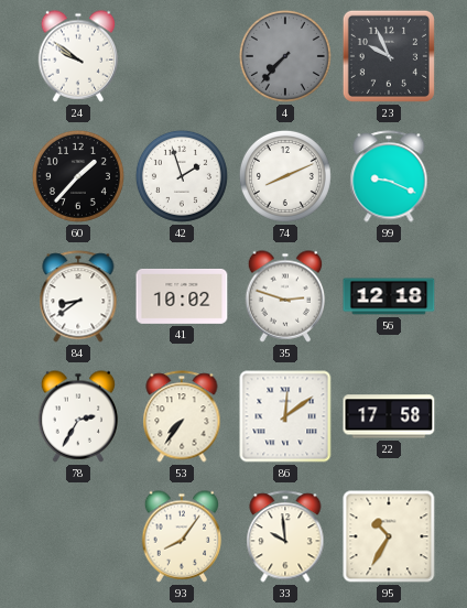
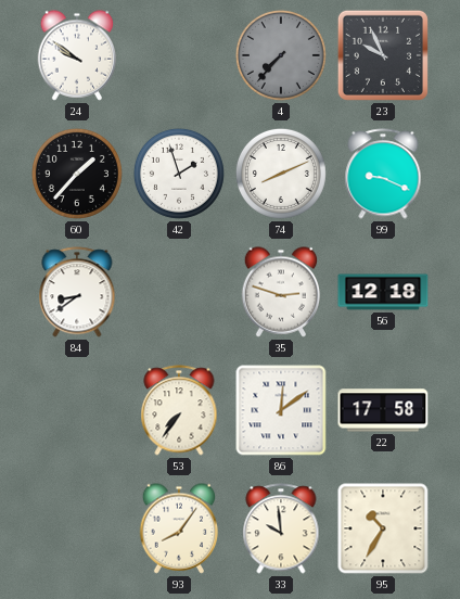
41: 10:02 -> none (182, 296)
78: 2:35 -> none (78, 416)
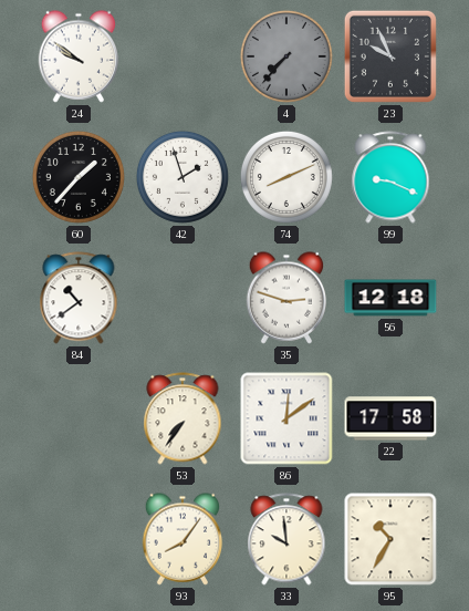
84: 8:39 -> 10:39 (79, 298)
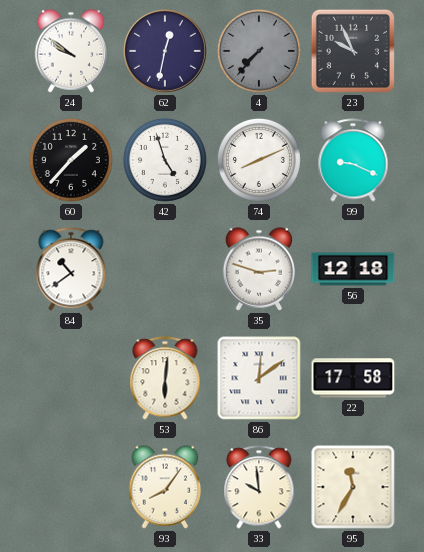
62: none -> 12:32 (166, 52)
42: 1:57 -> 4:57 (165, 160)
53: 7:36 -> 6:01 (165, 378)
95: 10:35 -> 11:35 (353, 487)
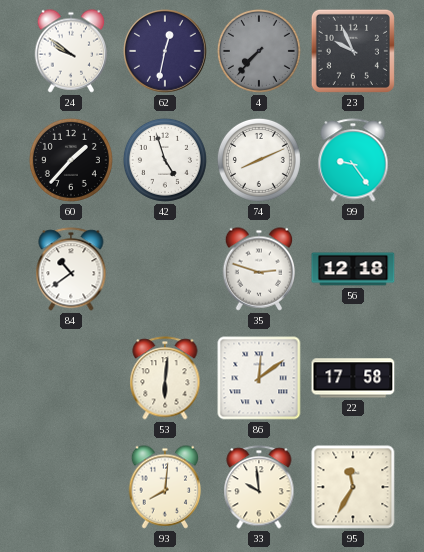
99: 9:19 -> 9:24 (353, 160)
93: 8:06 -> 8:01 (165, 487)
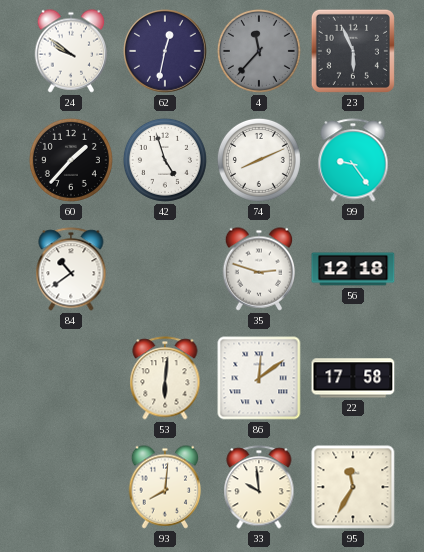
4: 7:37 -> 11:37 (259, 51)
23: 9:56 -> 5:56 (353, 51)
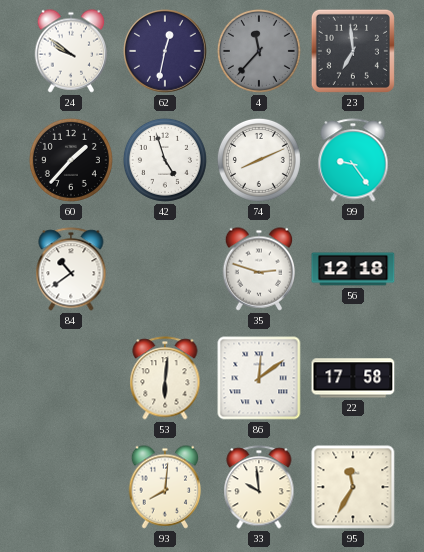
23: 5:56 -> 6:59 (353, 51)
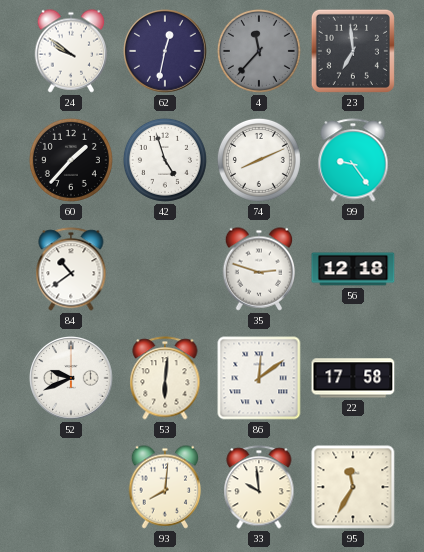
52: none -> 9:41 (72, 379)
